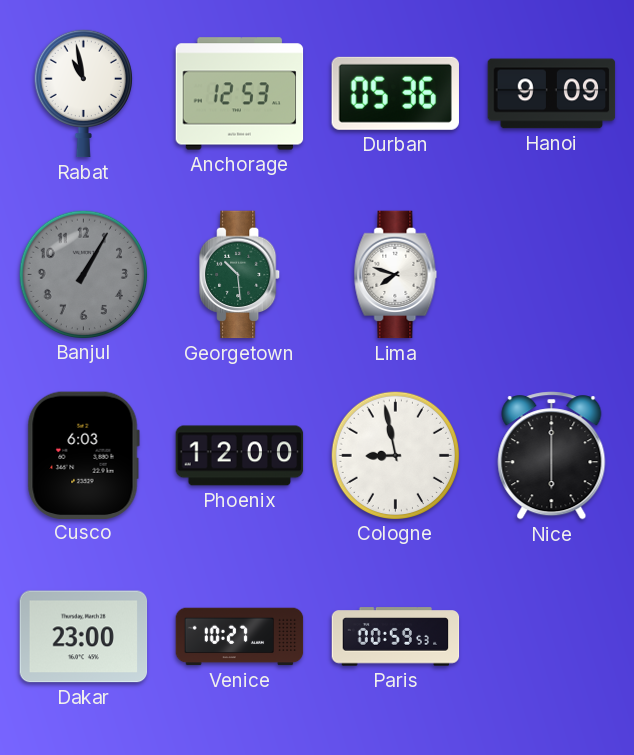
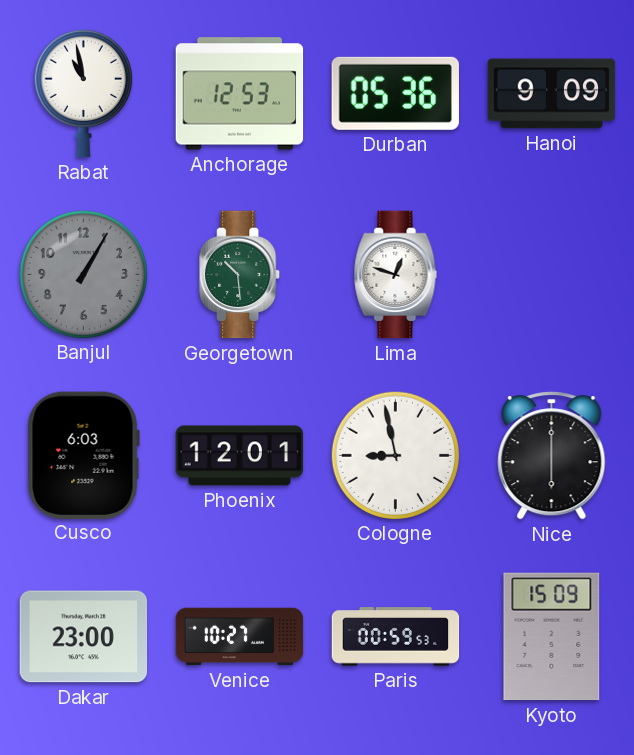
Lima: 7:48 -> 12:48 (396, 275)
Phoenix: 12:00 -> 12:01 (240, 456)
Kyoto: none -> 15:09 (552, 637)
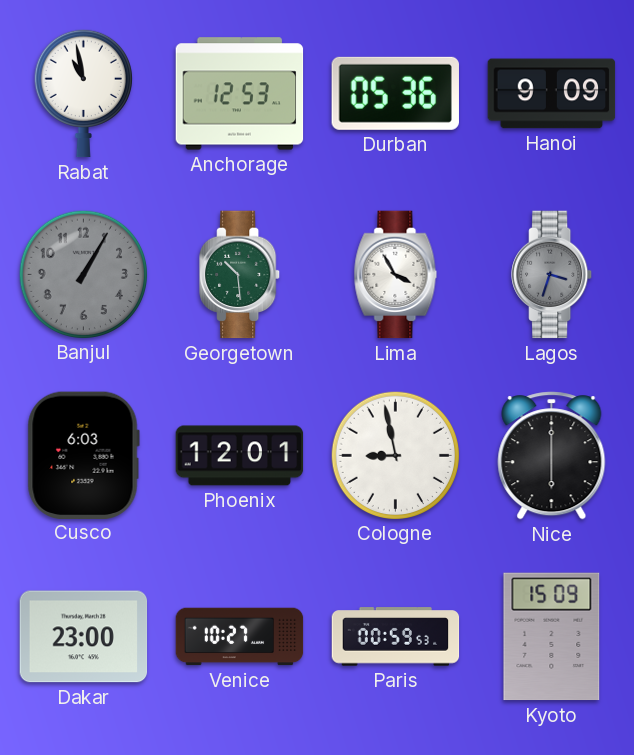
Lima: 12:48 -> 3:55 (396, 275)
Lagos: none -> 3:33 (552, 275)
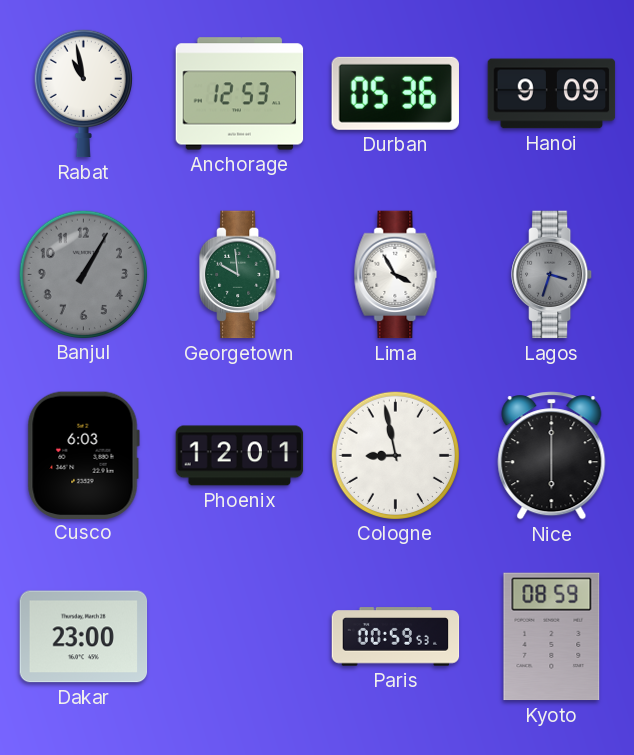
Georgetown: 10:29 -> 9:59 (240, 275)
Venice: 10:27 -> none (240, 637)
Kyoto: 15:09 -> 08:59 (552, 637)
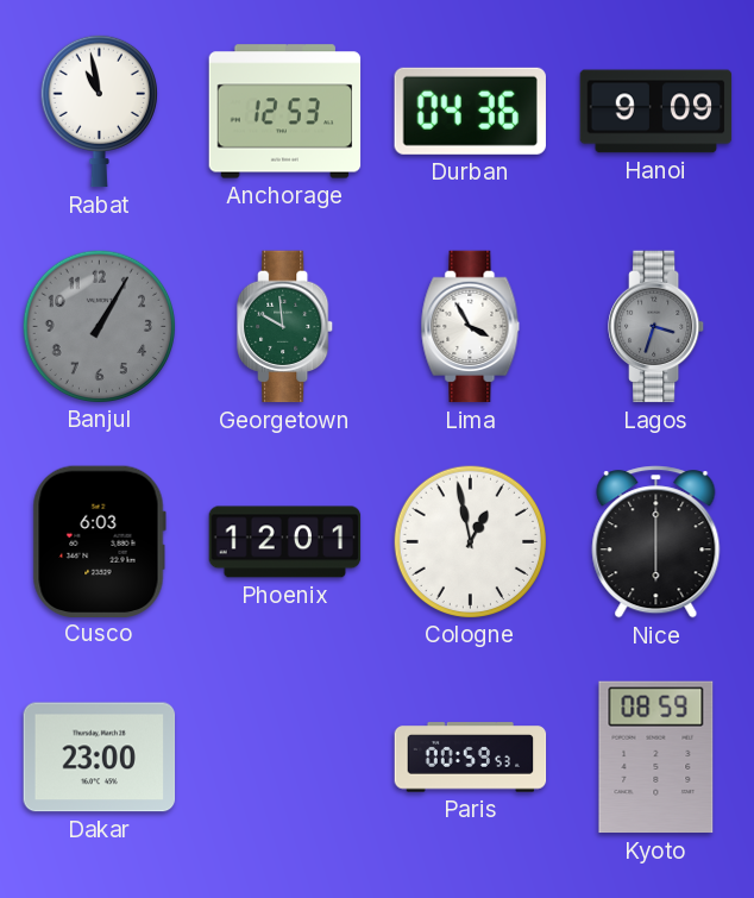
Durban: 05:36 -> 04:36 (470, 111)
Cologne: 8:58 -> 12:58 (470, 541)
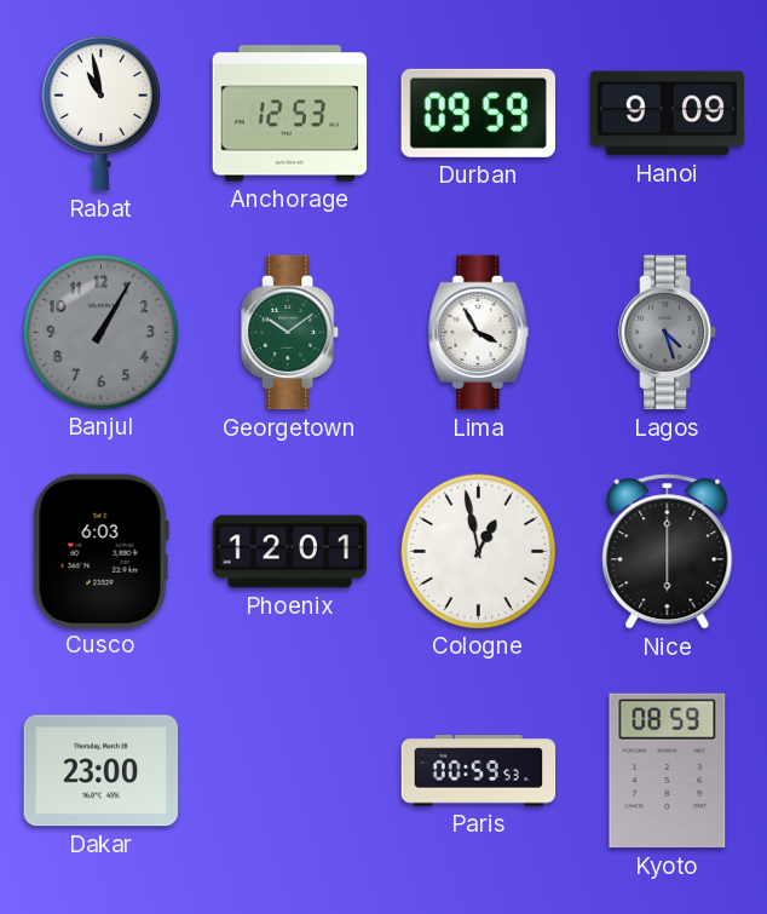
Durban: 04:36 -> 09:59 (478, 113)
Georgetown: 9:59 -> 10:09 (290, 333)
Lagos: 3:33 -> 4:27 (668, 333)
